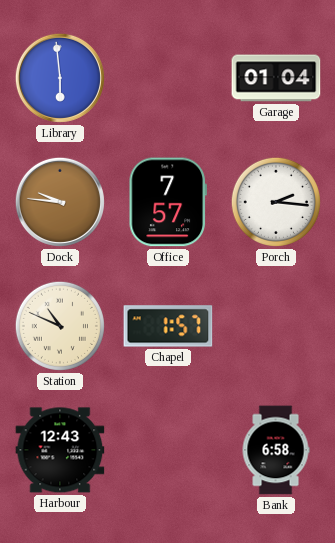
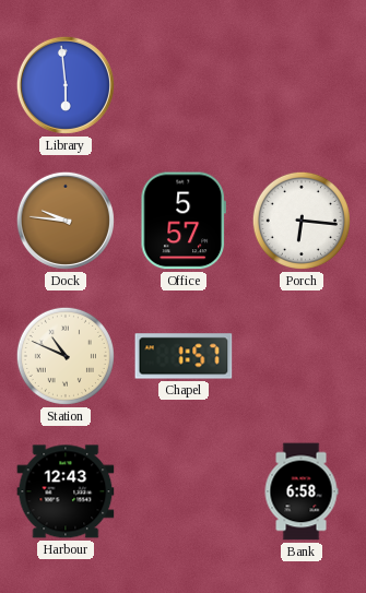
Garage: 01:04 -> none (276, 78)
Office: 7:57 -> 5:57 (184, 221)
Porch: 2:16 -> 6:16 (302, 221)
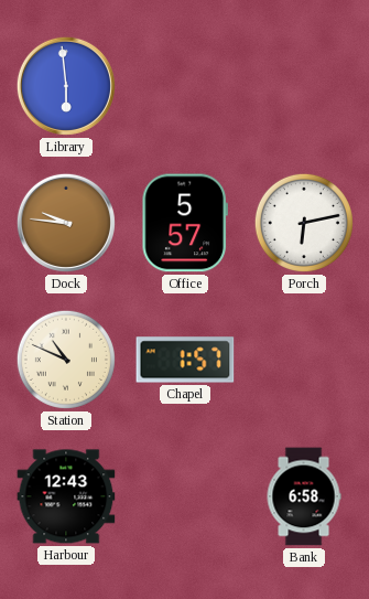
Porch: 6:16 -> 6:13 (304, 223)
